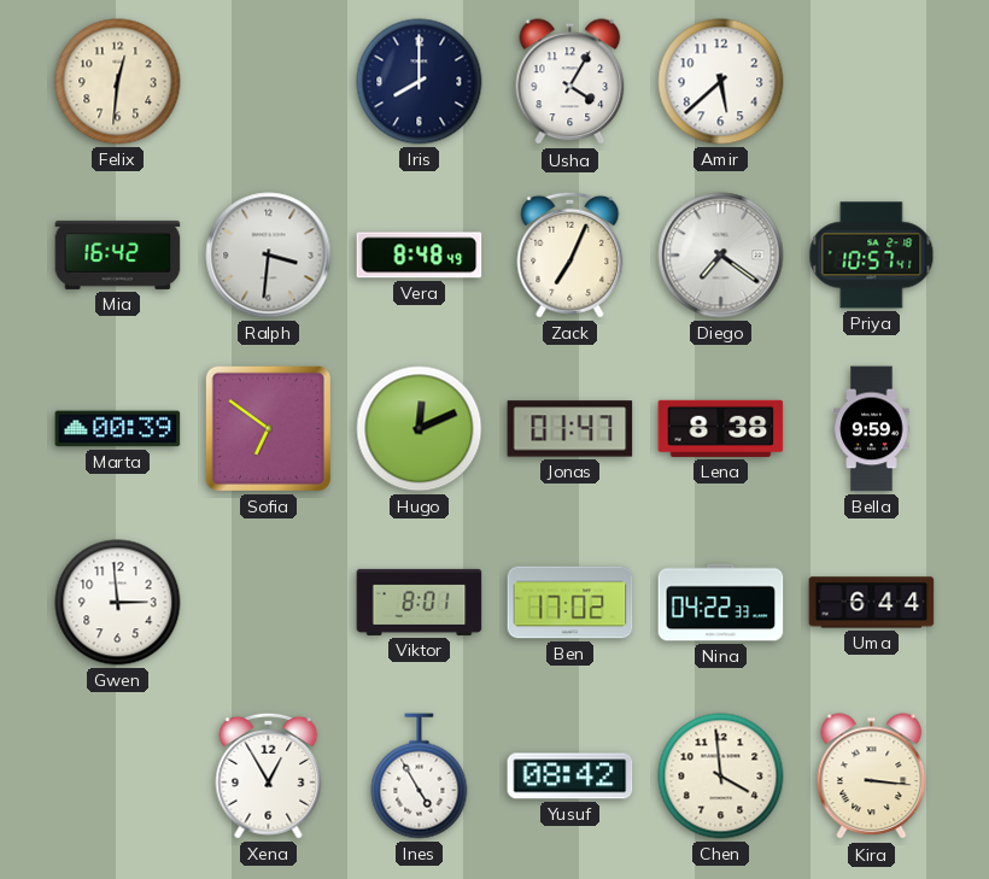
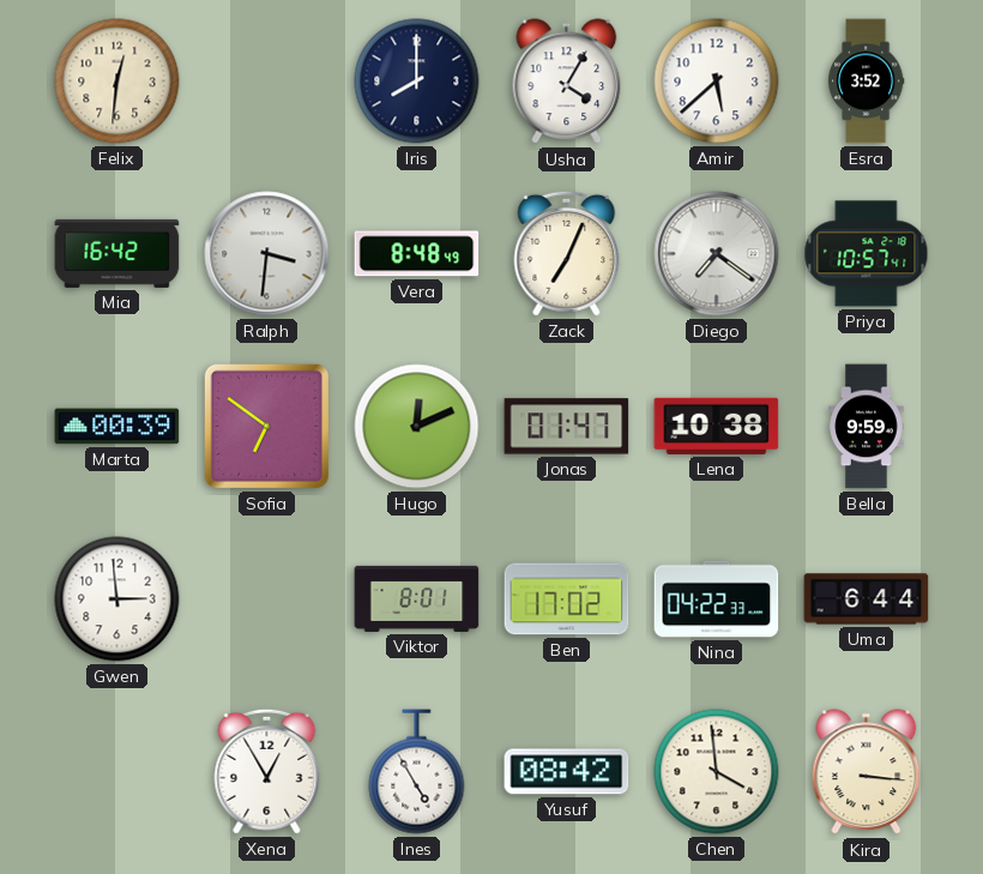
Esra: none -> 3:52 (866, 82)
Lena: 8:38 -> 10:38 (717, 426)
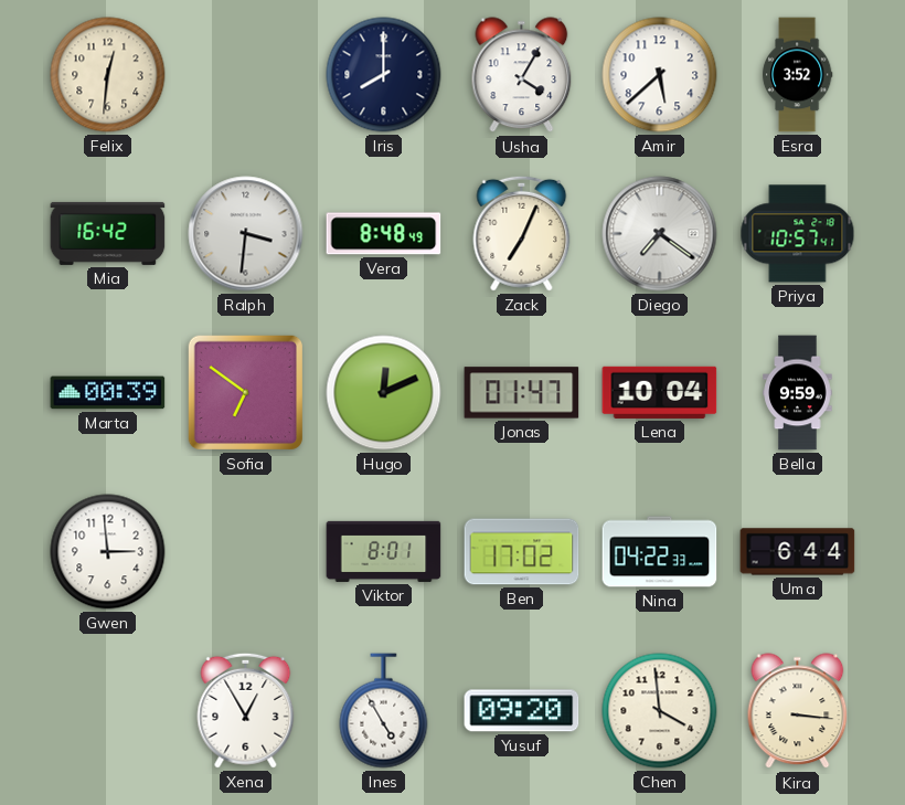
Lena: 10:38 -> 10:04 (660, 392)
Yusuf: 08:42 -> 09:20 (522, 711)
